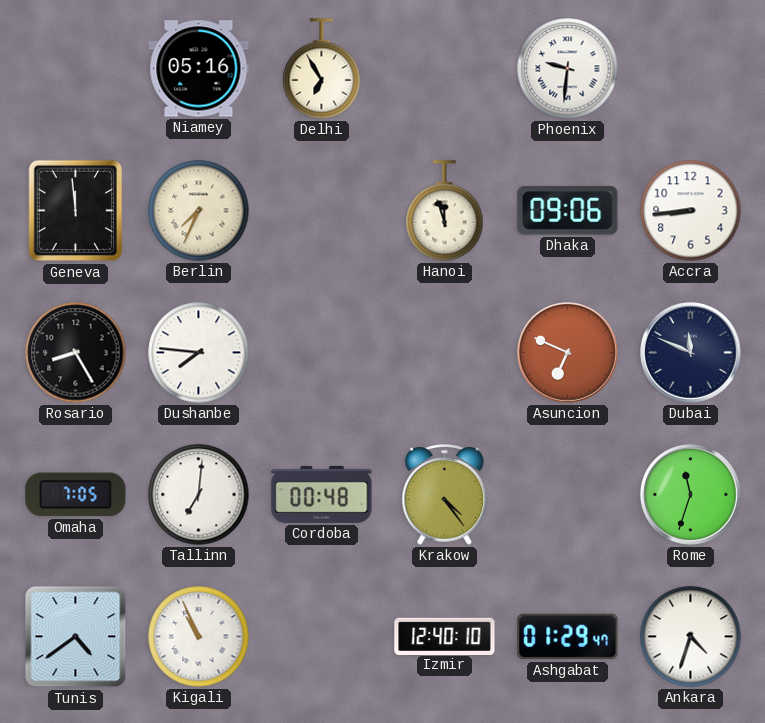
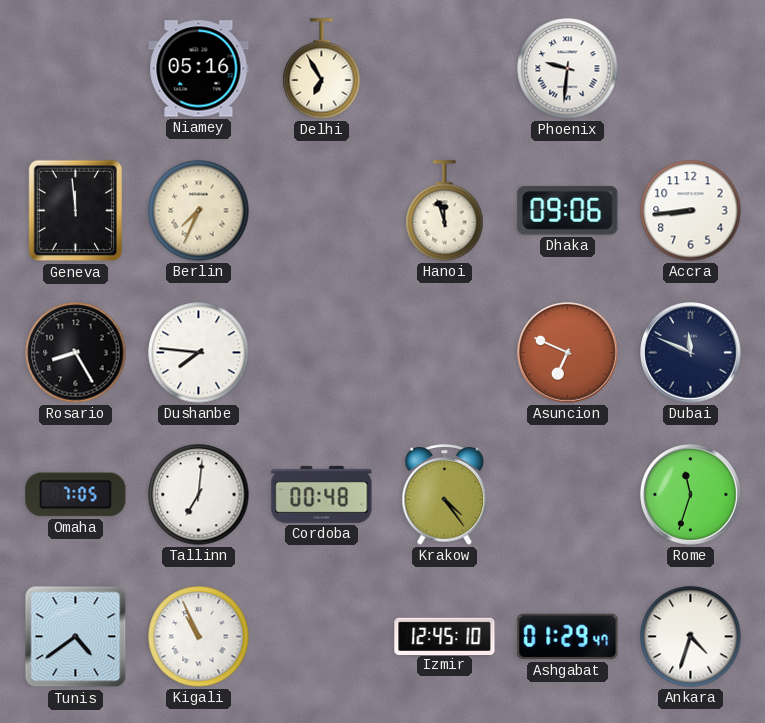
Izmir: 12:40 -> 12:45 (445, 636)
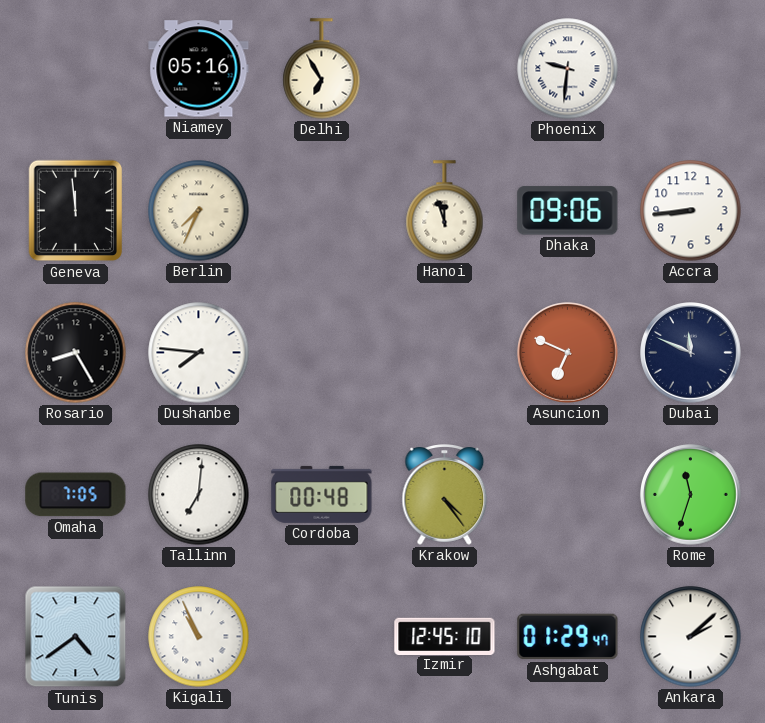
Ankara: 4:33 -> 2:08 (691, 637)
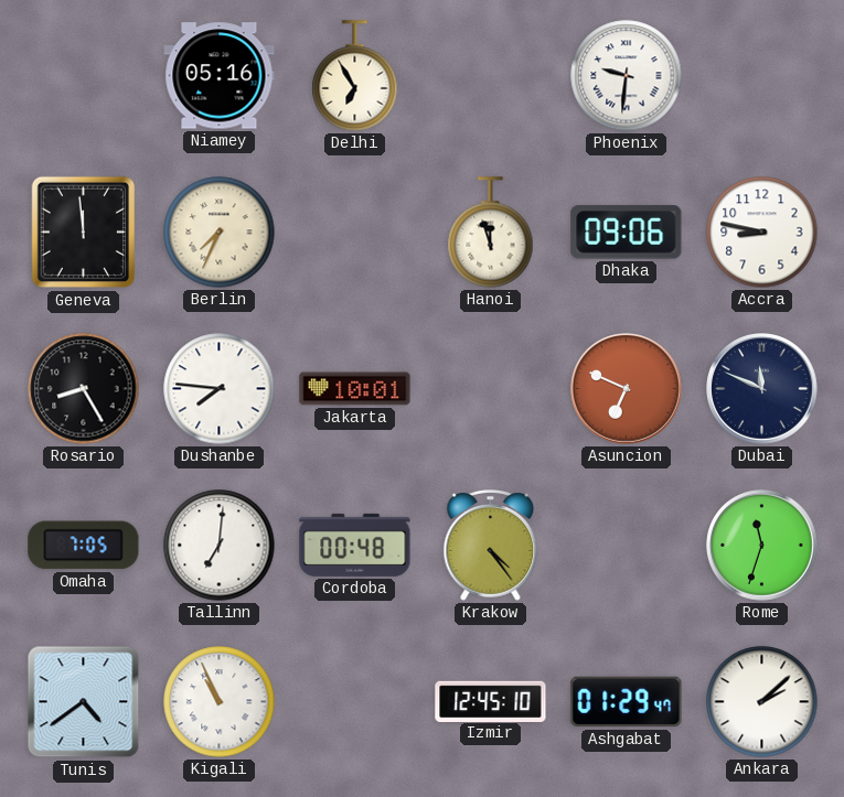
Accra: 8:44 -> 8:47 (762, 233)
Jakarta: none -> 10:01 (355, 389)
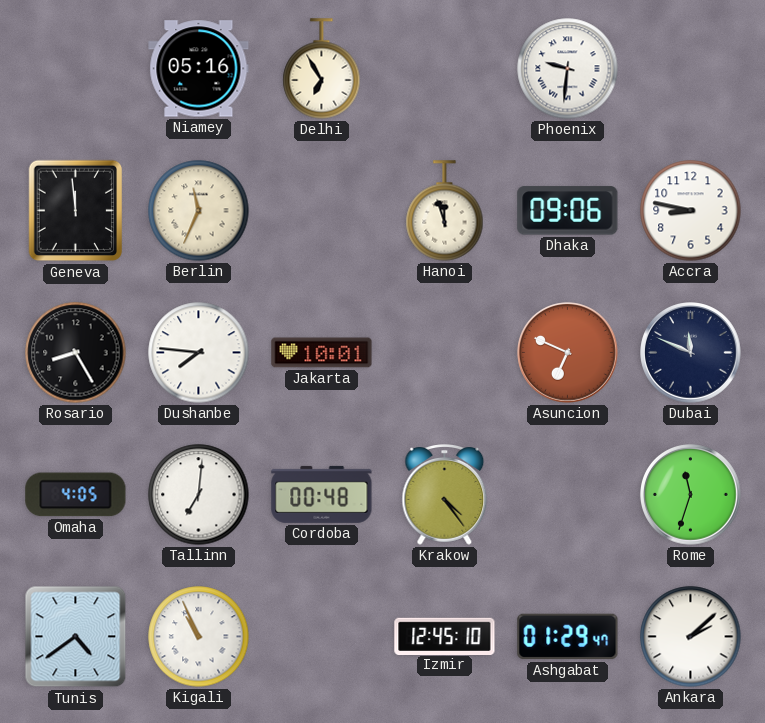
Berlin: 7:34 -> 11:34 (199, 211)
Omaha: 7:05 -> 4:05 (76, 495)
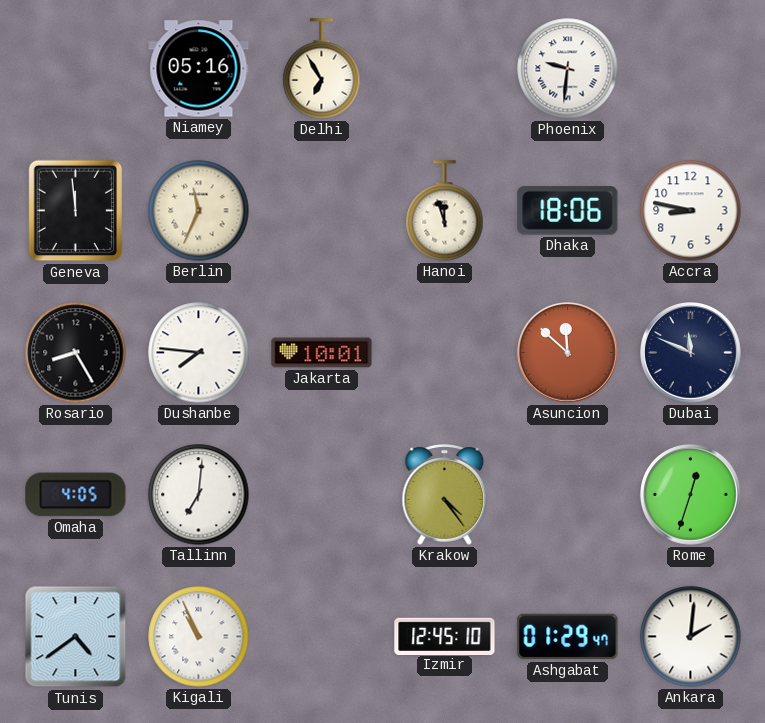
Dhaka: 09:06 -> 18:06 (568, 211)
Asuncion: 6:49 -> 11:52 (568, 353)
Cordoba: 00:48 -> none (322, 494)
Rome: 11:33 -> 12:33 (691, 495)
Ankara: 2:08 -> 2:01 (691, 637)
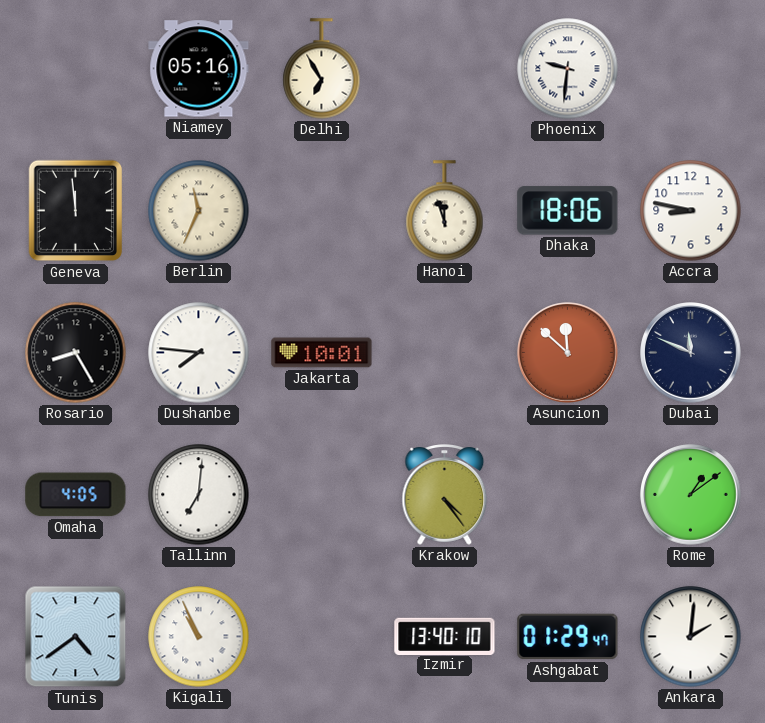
Rome: 12:33 -> 1:09 (691, 495)
Izmir: 12:45 -> 13:40 (445, 636)
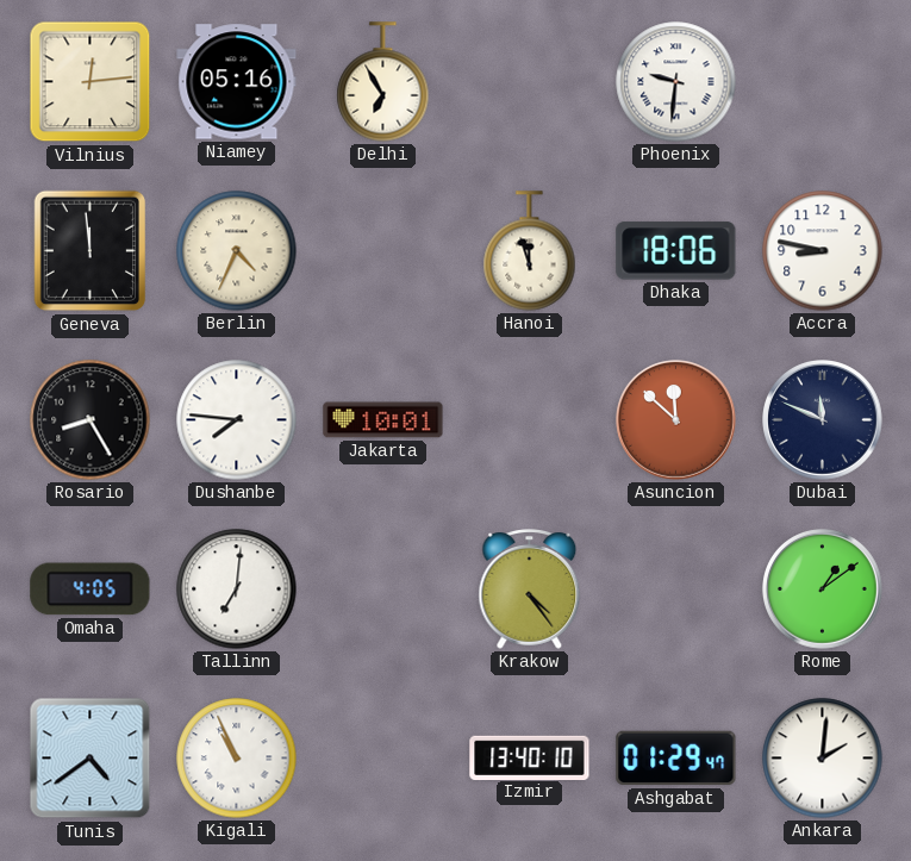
Vilnius: none -> 12:14 (91, 82)
Berlin: 11:34 -> 4:34 (237, 251)
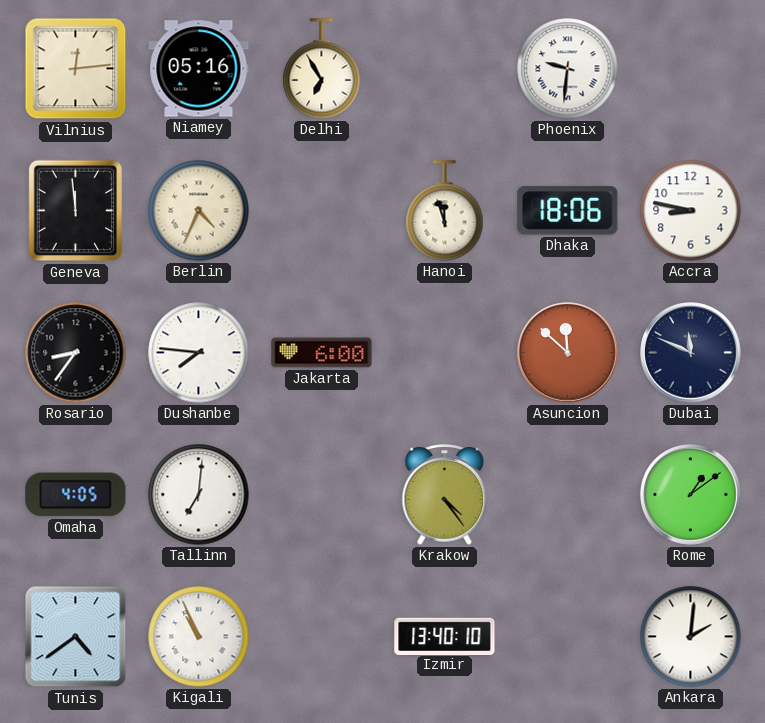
Rosario: 8:25 -> 8:36 (76, 353)
Jakarta: 10:01 -> 6:00 (322, 353)
Ashgabat: 01:29 -> none (676, 759)
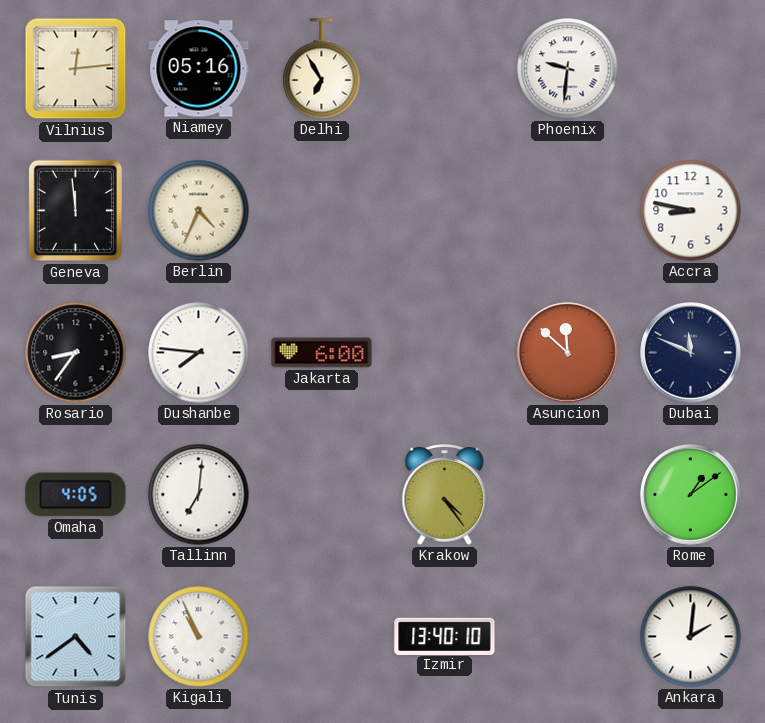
Hanoi: 11:57 -> none (445, 211)
Dhaka: 18:06 -> none (568, 211)
